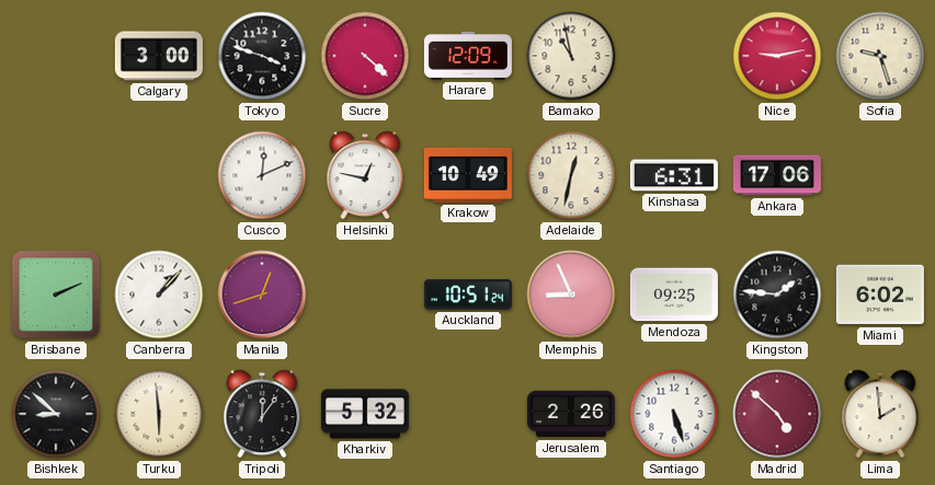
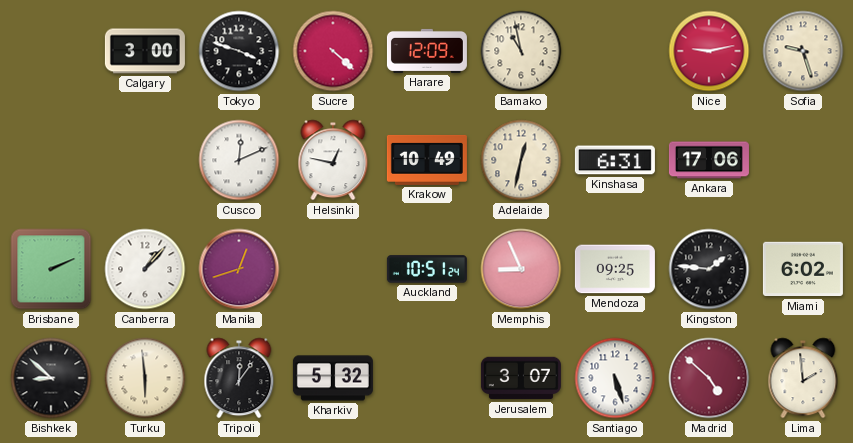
Jerusalem: 2:26 -> 3:07 (521, 378)
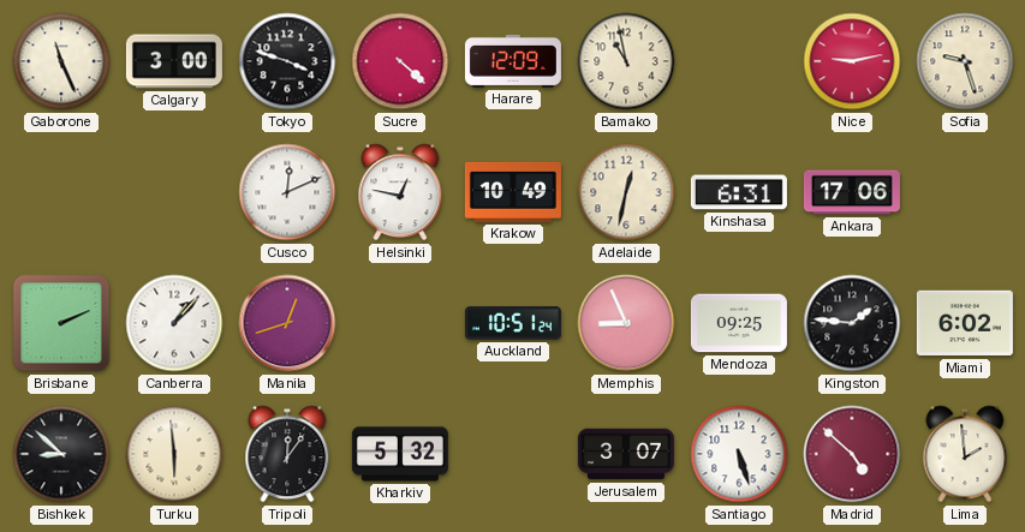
Gaborone: none -> 11:26 (61, 61)
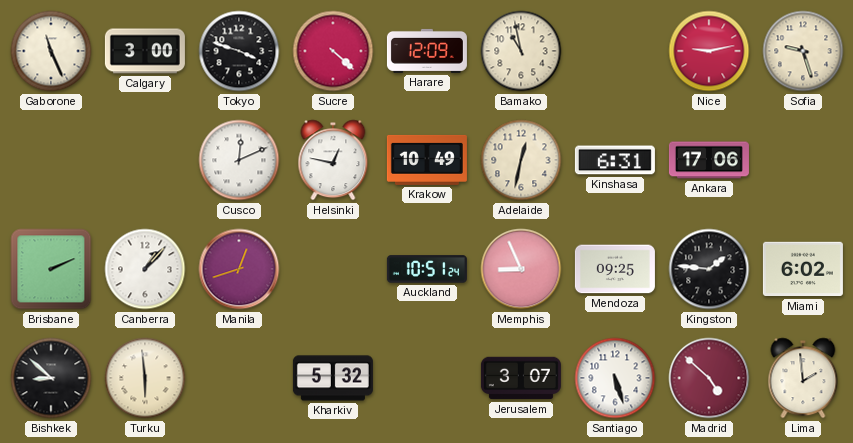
Tripoli: 12:06 -> none (287, 454)
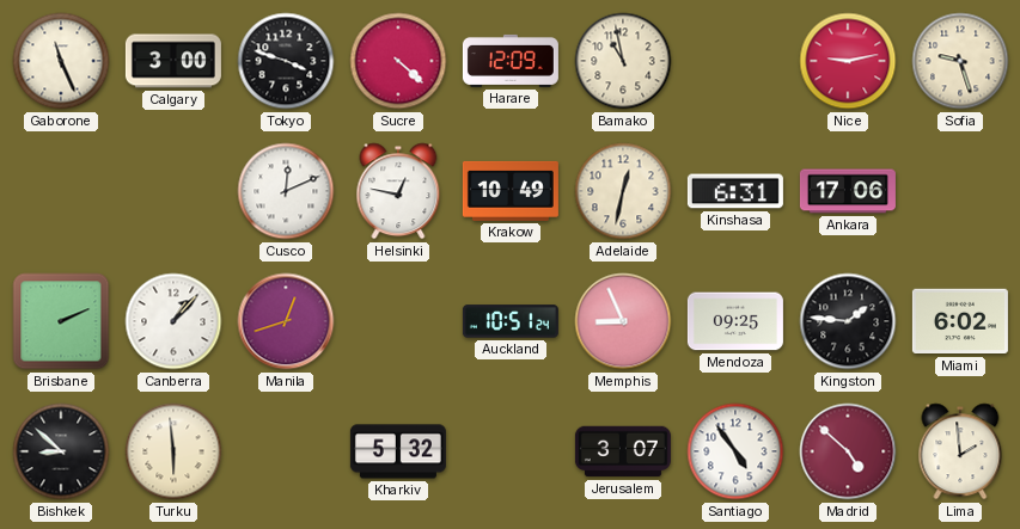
Santiago: 5:27 -> 4:54 (735, 451)
